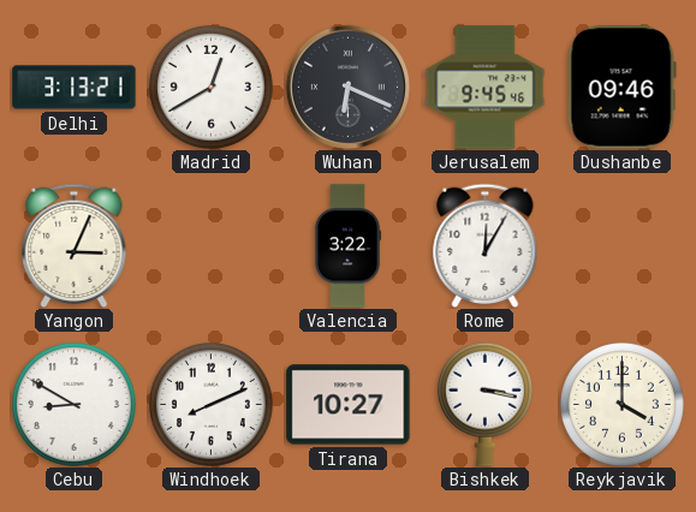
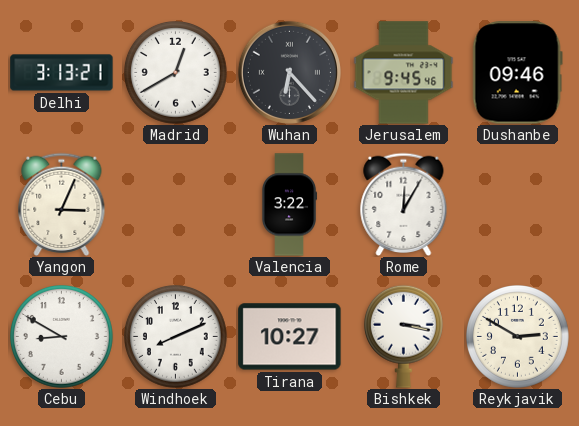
Wuhan: 6:19 -> 6:23 (289, 72)
Reykjavik: 4:00 -> 2:50 (518, 337)
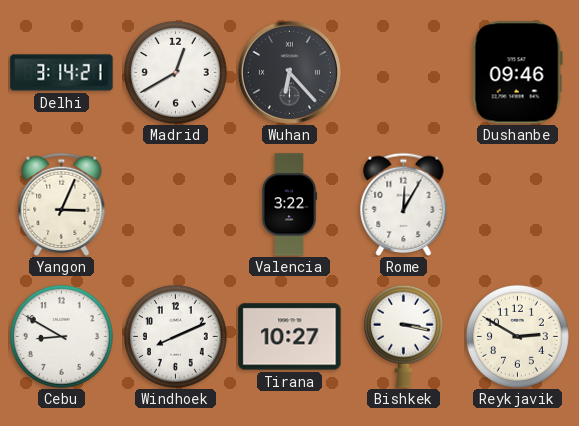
Delhi: 3:13 -> 3:14 (62, 73)
Jerusalem: 9:45 -> none (404, 73)
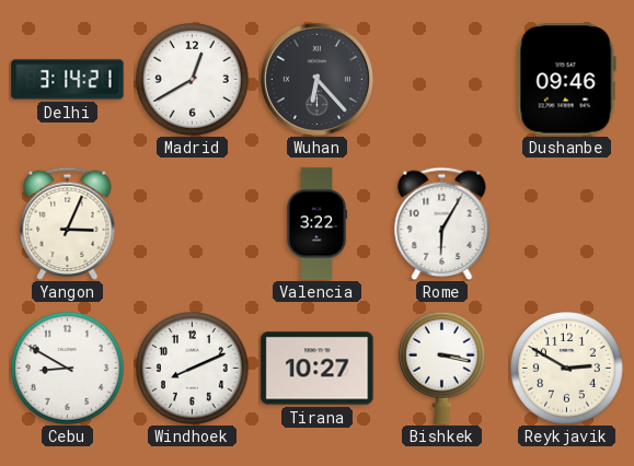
Rome: 12:05 -> 6:05 (442, 223)
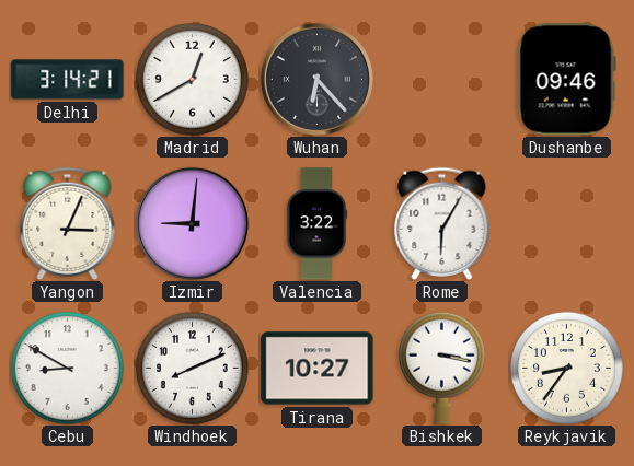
Izmir: none -> 9:01 (192, 223)
Reykjavik: 2:50 -> 8:36 (567, 369)
